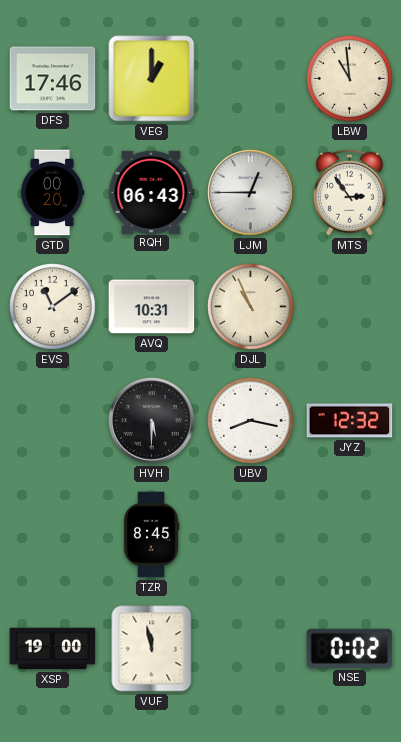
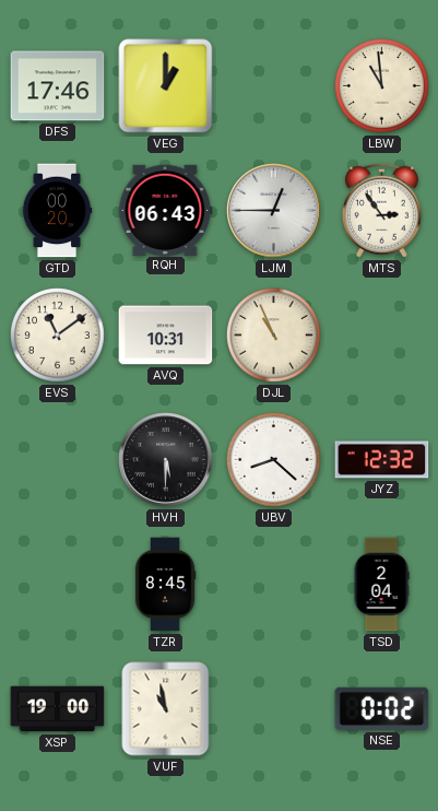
UBV: 8:17 -> 8:22 (274, 460)
TSD: none -> 2:04 (381, 585)
VUF: 11:58 -> 10:58 (166, 709)
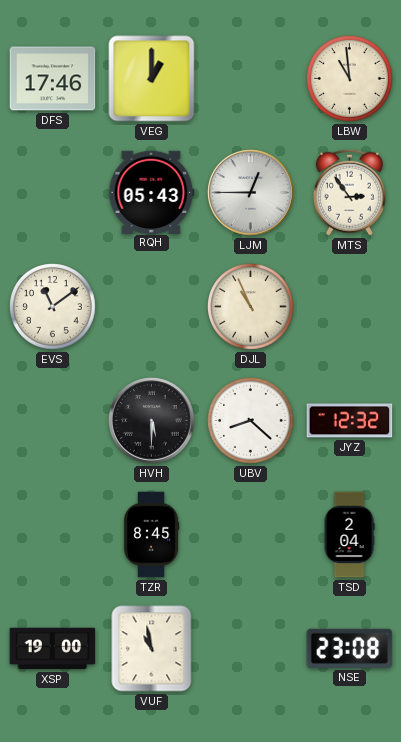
GTD: 00:20 -> none (57, 211)
RQH: 06:43 -> 05:43 (152, 192)
AVQ: 10:31 -> none (166, 336)
NSE: 0:02 -> 23:08 (350, 648)
